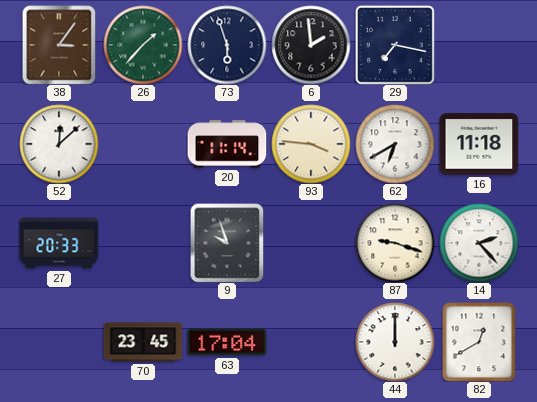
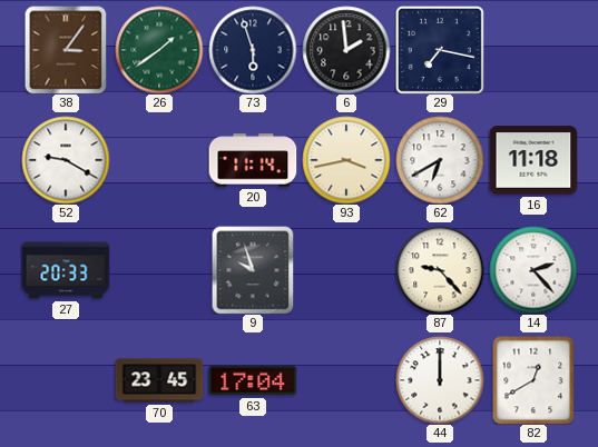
26: 1:37 -> 1:39 (159, 50)
52: 12:08 -> 9:20 (66, 160)
93: 3:46 -> 3:43 (346, 160)
87: 9:18 -> 9:23 (440, 270)
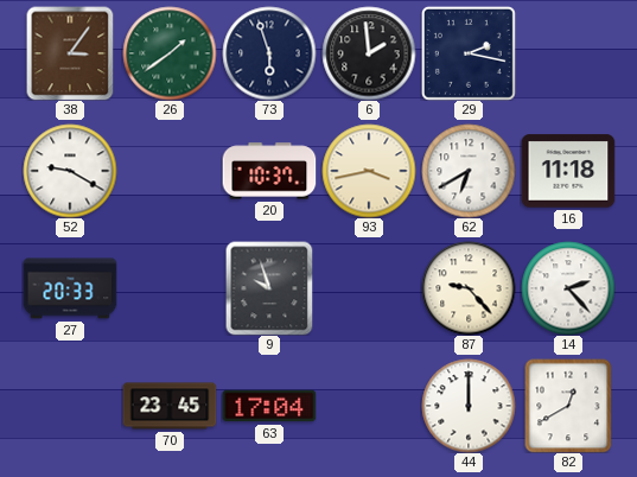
29: 7:17 -> 2:17 (469, 53)
20: 11:14 -> 10:37 (269, 171)
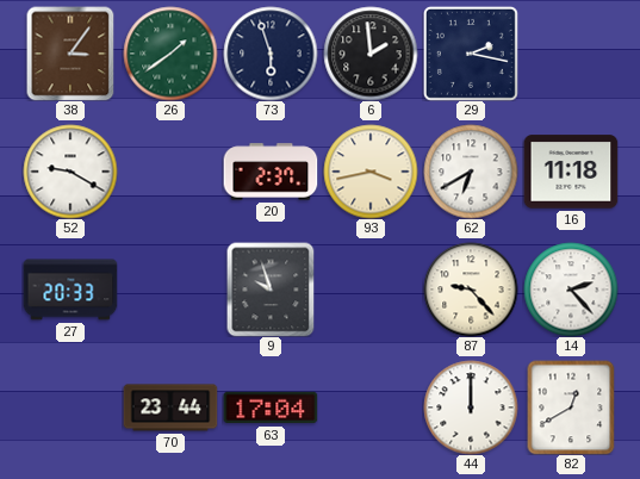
20: 10:37 -> 2:37 (271, 172)
70: 23:45 -> 23:44 (170, 408)
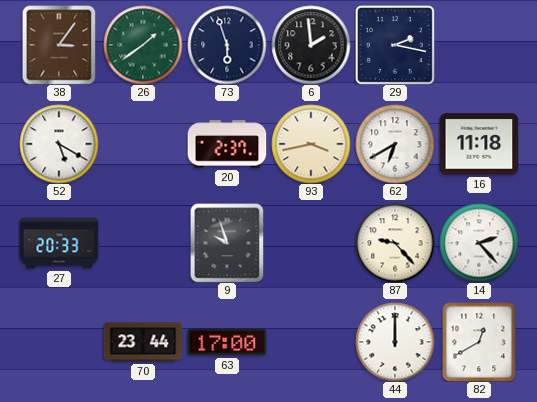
52: 9:20 -> 5:20 (59, 144)
63: 17:04 -> 17:00 (227, 342)
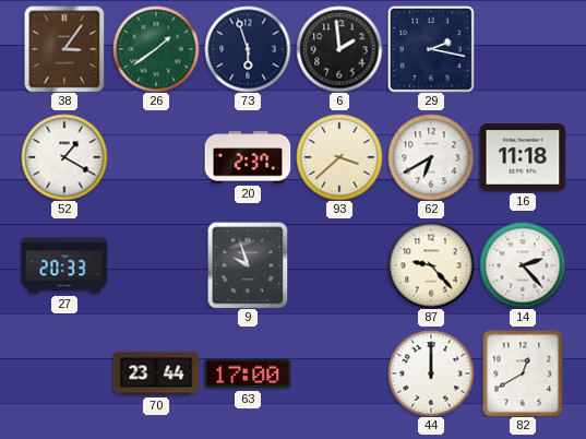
52: 5:20 -> 1:20 (64, 157)
93: 3:43 -> 3:38 (339, 157)
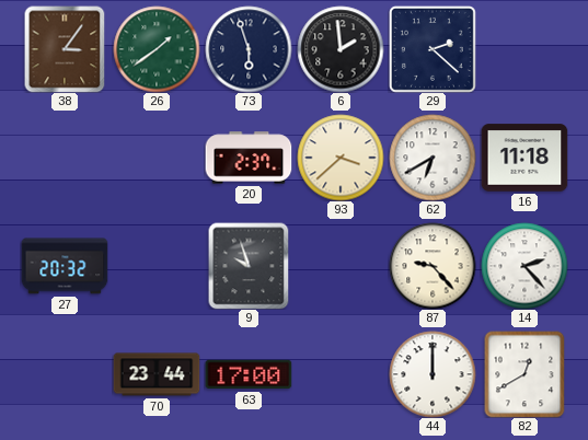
29: 2:17 -> 2:22 (433, 49)
52: 1:20 -> none (64, 157)
27: 20:33 -> 20:32 (65, 266)
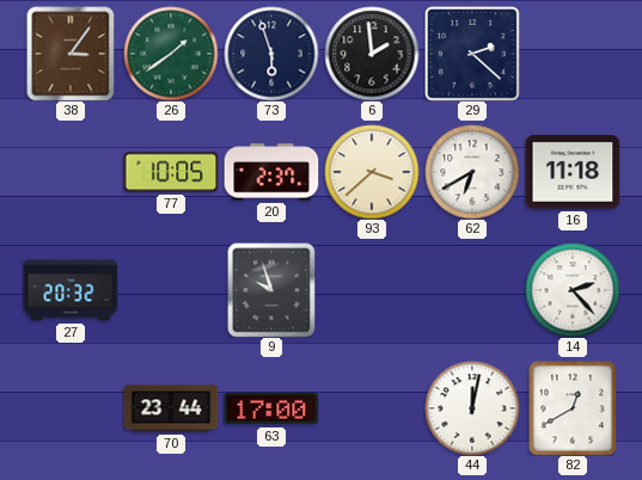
77: none -> 10:05 (171, 172)
87: 9:23 -> none (433, 266)
44: 12:00 -> 12:02 (472, 408)
